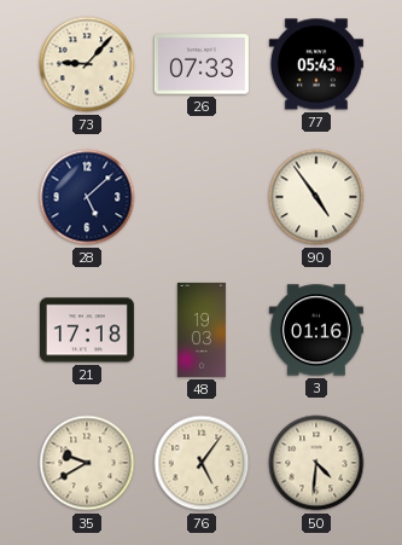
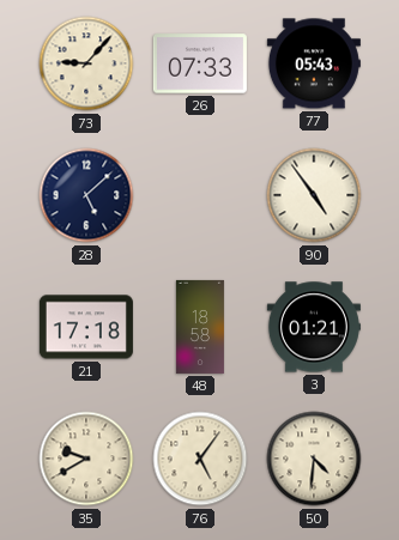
48: 19:03 -> 18:58 (200, 327)
3: 01:16 -> 01:21 (314, 327)
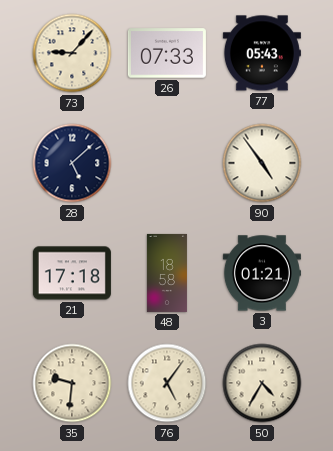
35: 9:40 -> 9:31 (72, 383)
50: 4:31 -> 4:35 (262, 383)
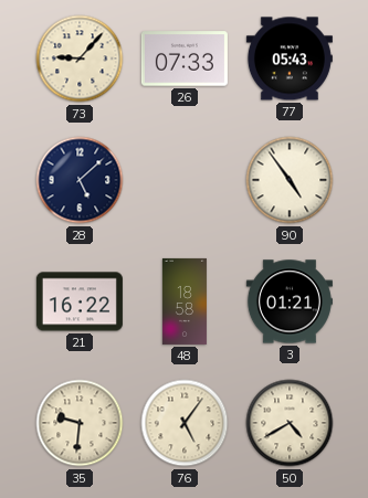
21: 17:18 -> 16:22 (80, 301)
50: 4:35 -> 4:40 (290, 423)
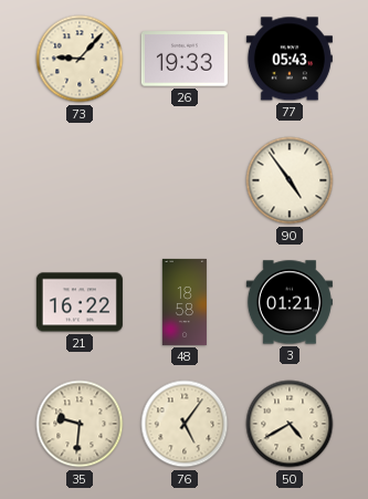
26: 07:33 -> 19:33 (185, 59)
28: 5:08 -> none (80, 180)
